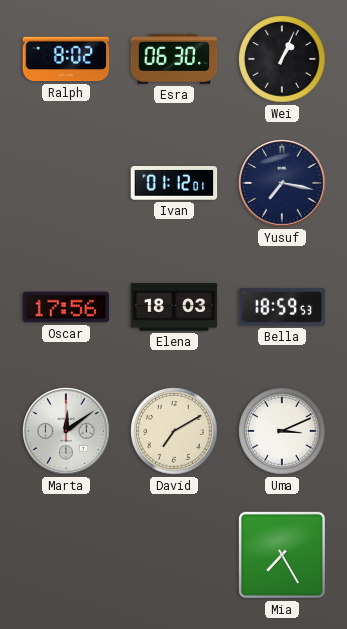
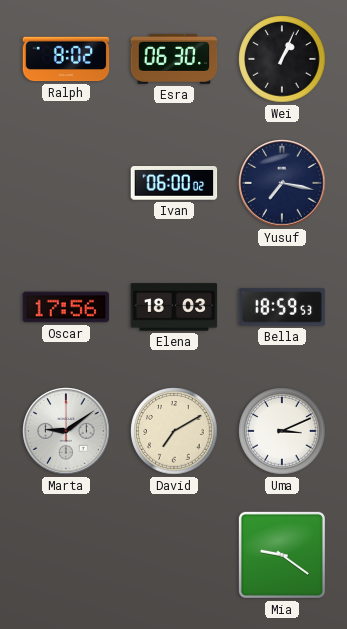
Ivan: 01:12 -> 06:00 (174, 183)
Marta: 12:09 -> 9:09 (66, 431)
Mia: 7:25 -> 9:21 (282, 555)
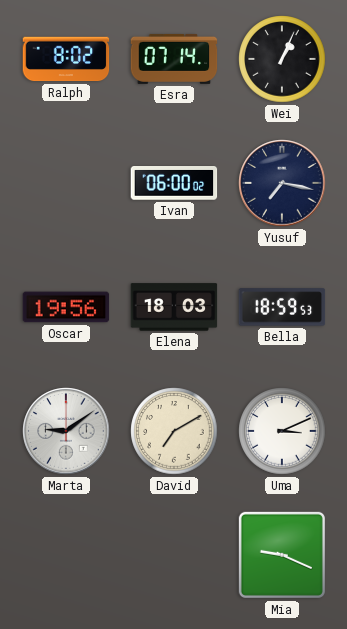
Esra: 06:30 -> 07:14 (174, 59)
Oscar: 17:56 -> 19:56 (66, 307)
Mia: 9:21 -> 9:19 (282, 555)
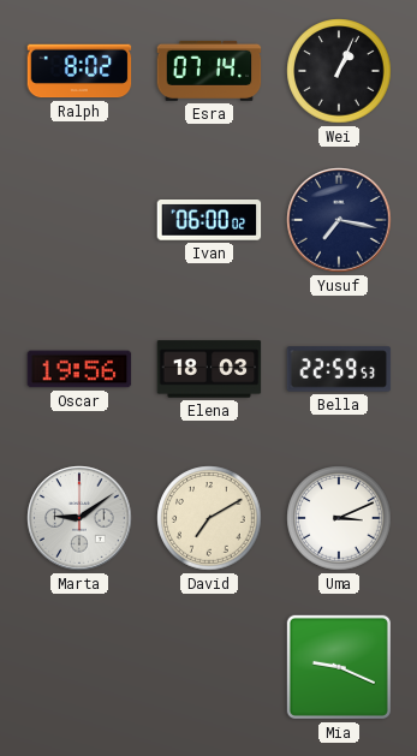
Bella: 18:59 -> 22:59 (339, 369)
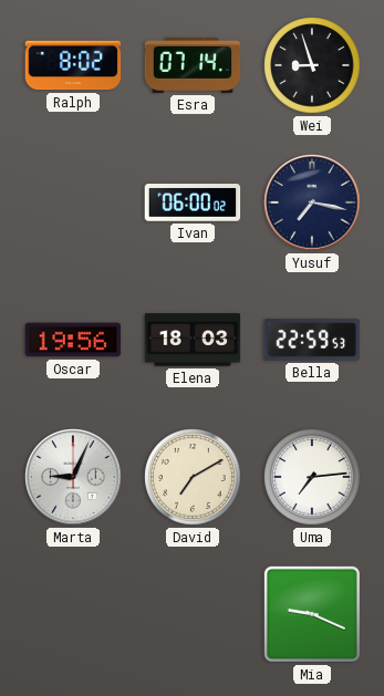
Wei: 1:04 -> 8:57 (312, 65)
Marta: 9:09 -> 9:04 (73, 477)
Uma: 3:11 -> 7:14 (312, 477)
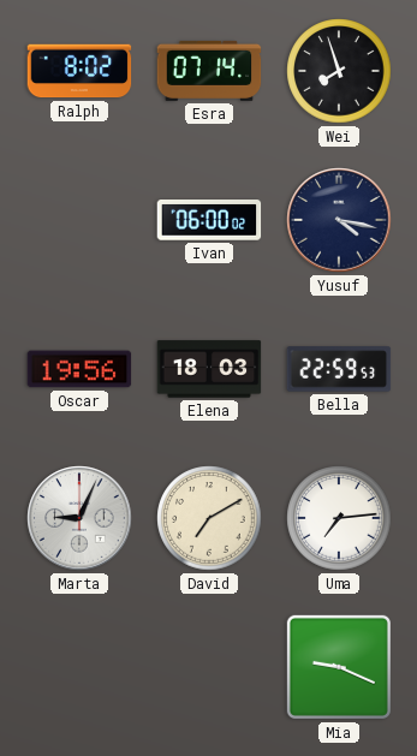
Wei: 8:57 -> 7:57 (339, 71)
Yusuf: 7:17 -> 4:17 (339, 220)
